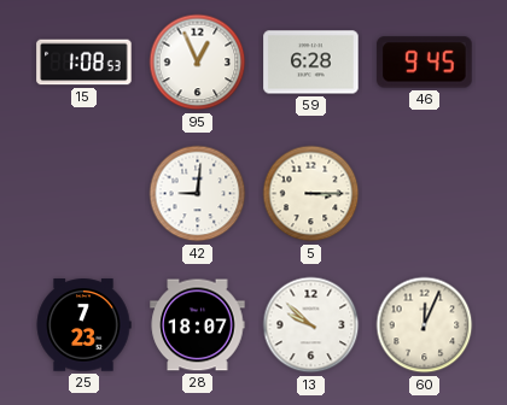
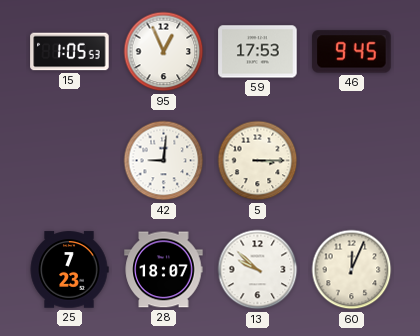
15: 1:08 -> 1:05 (70, 52)
59: 6:28 -> 17:53 (258, 52)
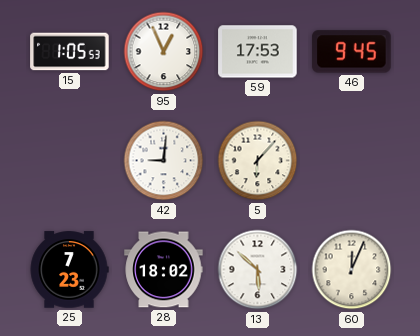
5: 3:15 -> 6:07 (258, 161)
28: 18:07 -> 18:02 (164, 270)
13: 9:52 -> 5:52 (258, 270)
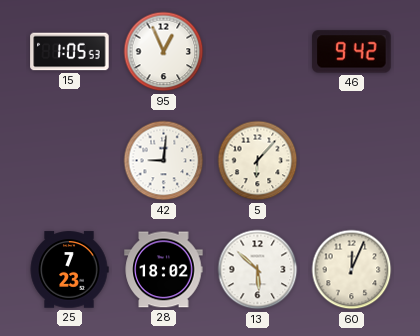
59: 17:53 -> none (258, 52)
46: 9:45 -> 9:42 (352, 52)
